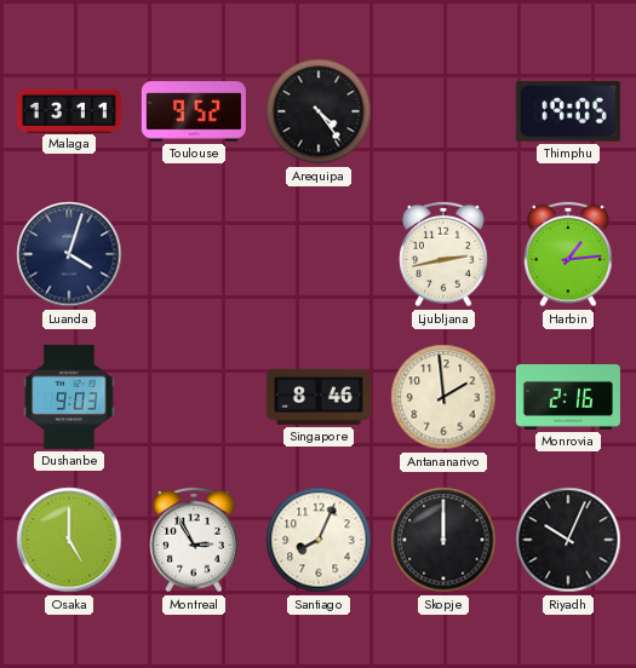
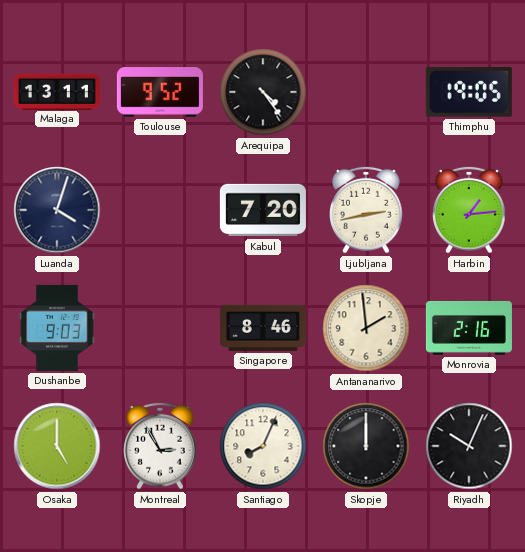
Kabul: none -> 7:20 (263, 210)
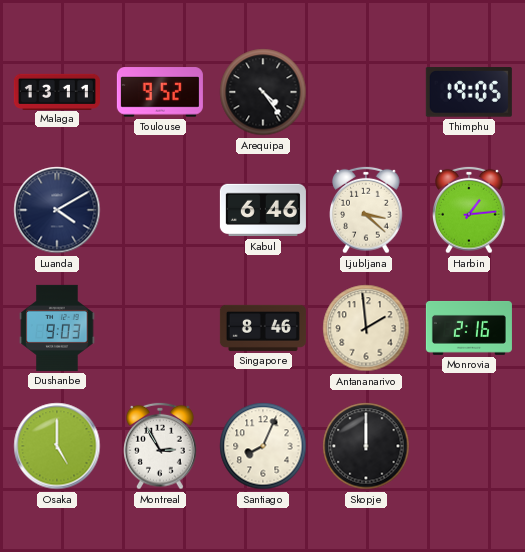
Luanda: 4:03 -> 4:10 (57, 210)
Kabul: 7:20 -> 6:46 (263, 210)
Ljubljana: 2:43 -> 3:22 (366, 210)
Riyadh: 10:04 -> none (469, 446)
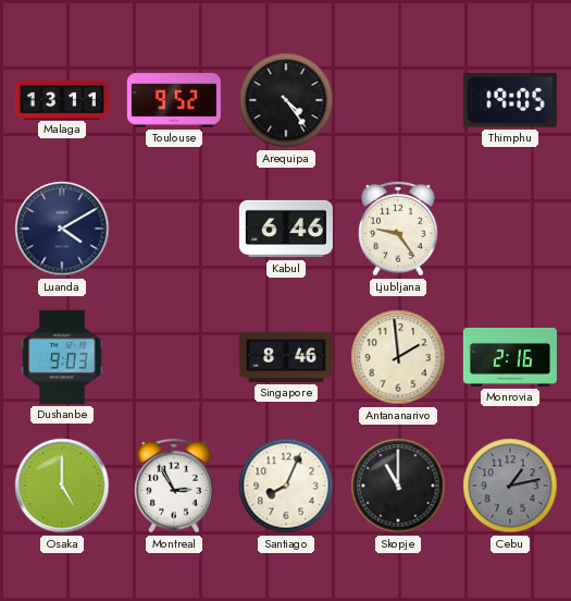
Ljubljana: 3:22 -> 9:24 (398, 229)
Harbin: 1:14 -> none (469, 210)
Skopje: 12:00 -> 11:00 (398, 486)
Cebu: none -> 1:13 (510, 486)
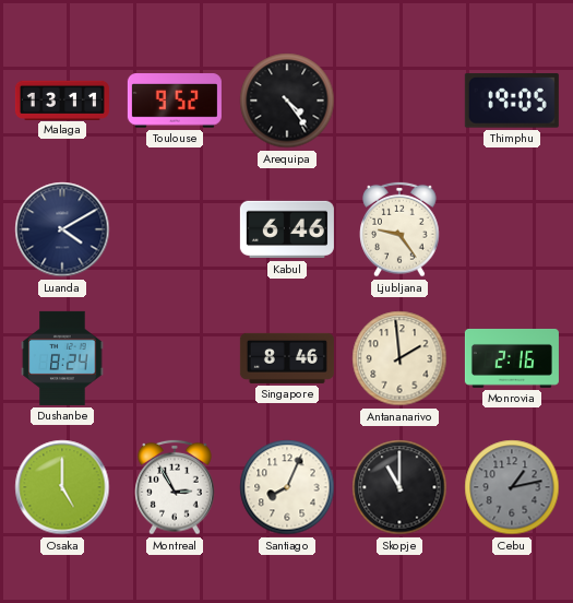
Dushanbe: 9:03 -> 8:24 (62, 358)
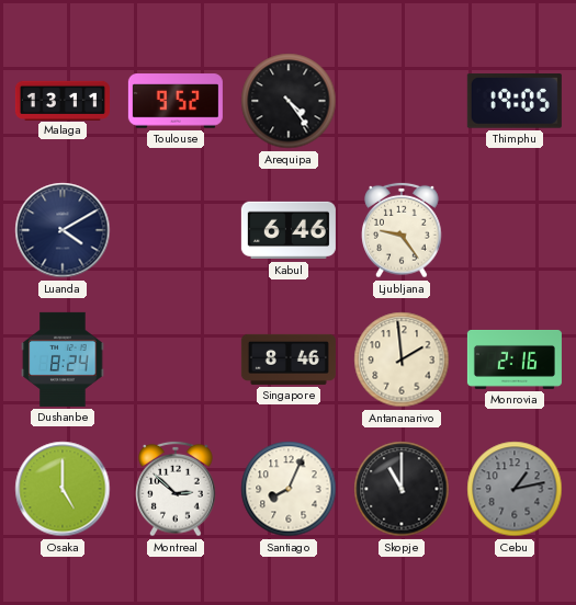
Montreal: 2:55 -> 2:52 (176, 489)
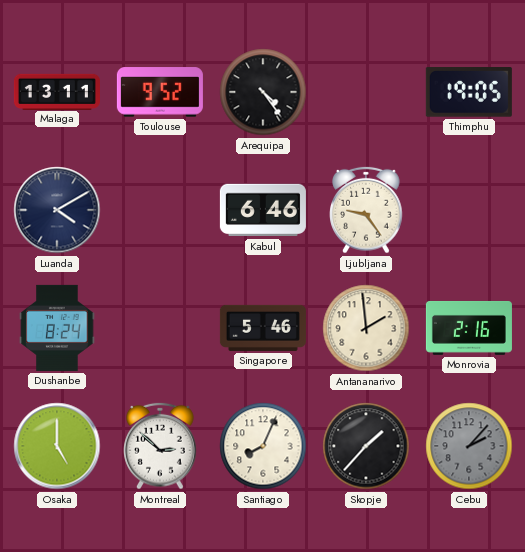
Singapore: 8:46 -> 5:46 (263, 328)
Skopje: 11:00 -> 1:37 (366, 446)
Cebu: 1:13 -> 2:07 (469, 446)
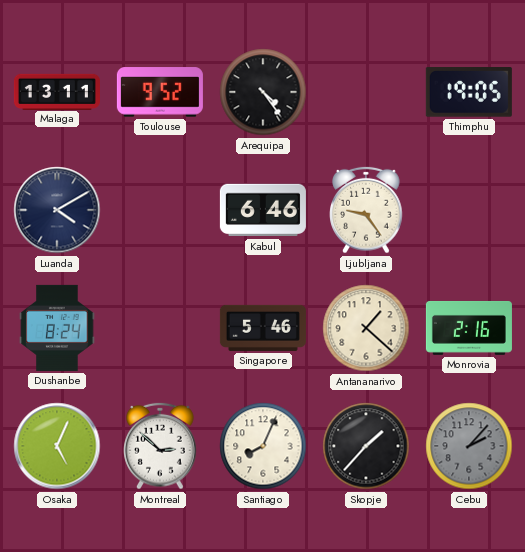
Antananarivo: 1:59 -> 1:22 (366, 328)
Osaka: 5:00 -> 5:04 (57, 446)
